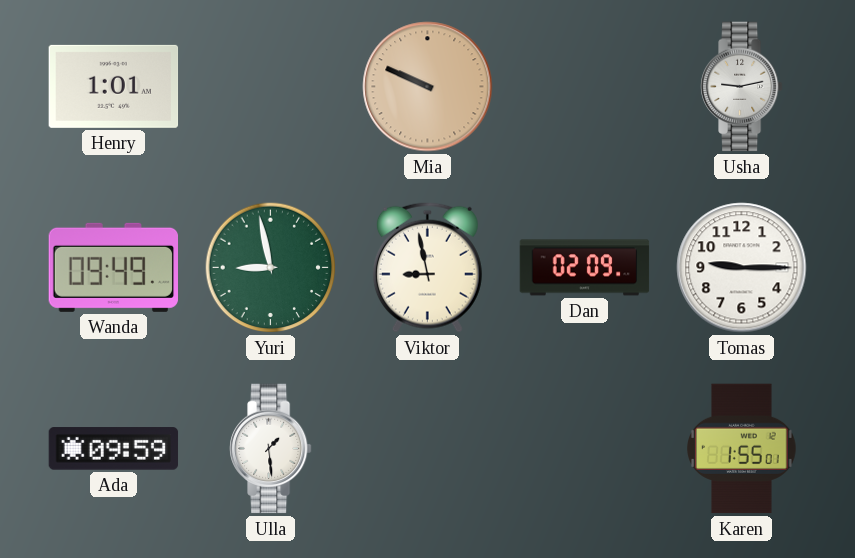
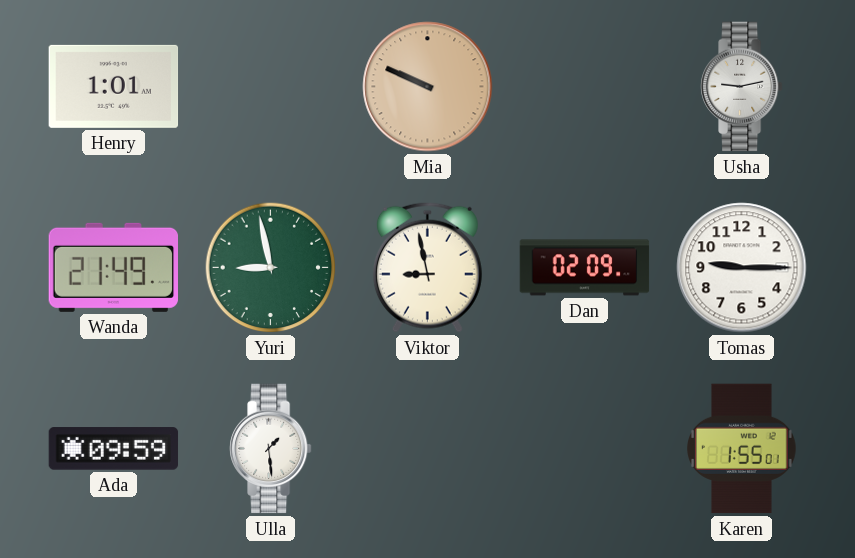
Wanda: 09:49 -> 21:49 (113, 267)
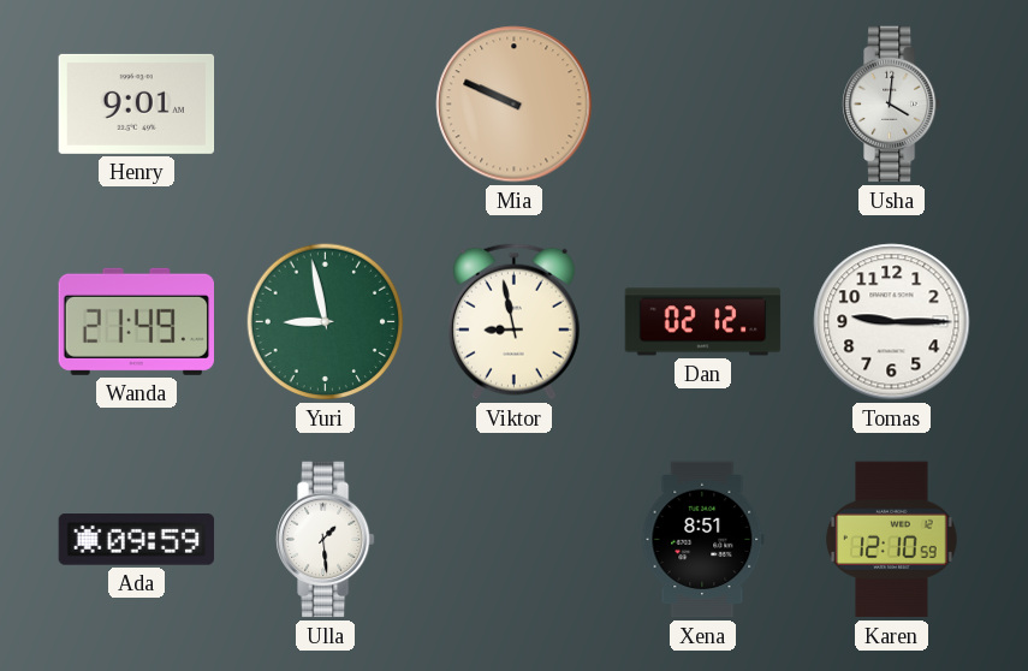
Henry: 1:01 -> 9:01 (137, 103)
Usha: 9:13 -> 4:01 (892, 105)
Dan: 02:09 -> 02:12 (703, 322)
Xena: none -> 8:51 (703, 540)
Karen: 1:55 -> 12:10 (892, 540)
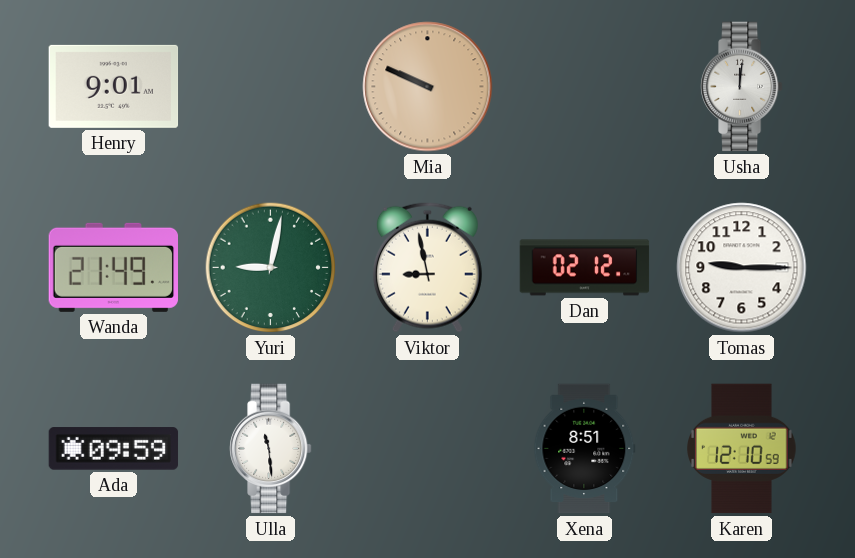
Usha: 4:01 -> 12:01 (742, 87)
Yuri: 8:58 -> 9:02 (271, 268)
Ulla: 1:29 -> 11:29 (271, 449)
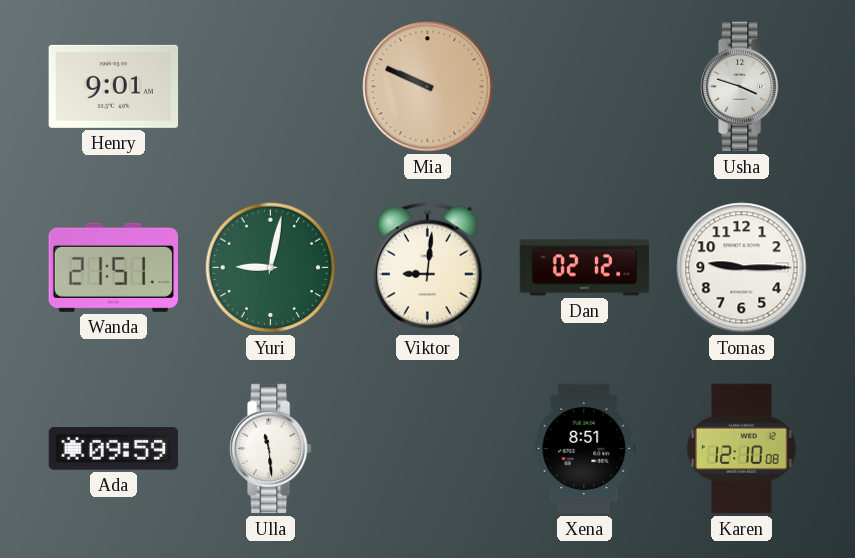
Usha: 12:01 -> 3:48 (742, 87)
Wanda: 21:49 -> 21:51 (113, 267)
Viktor: 8:58 -> 9:01 (427, 267)
Karen: 12:10:59 -> 12:10:08 (742, 449)
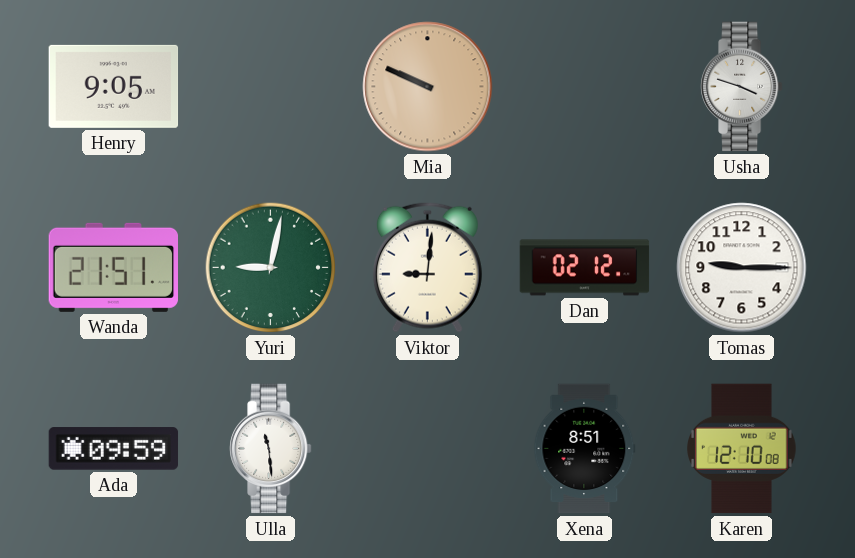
Henry: 9:01 -> 9:05 (114, 86)
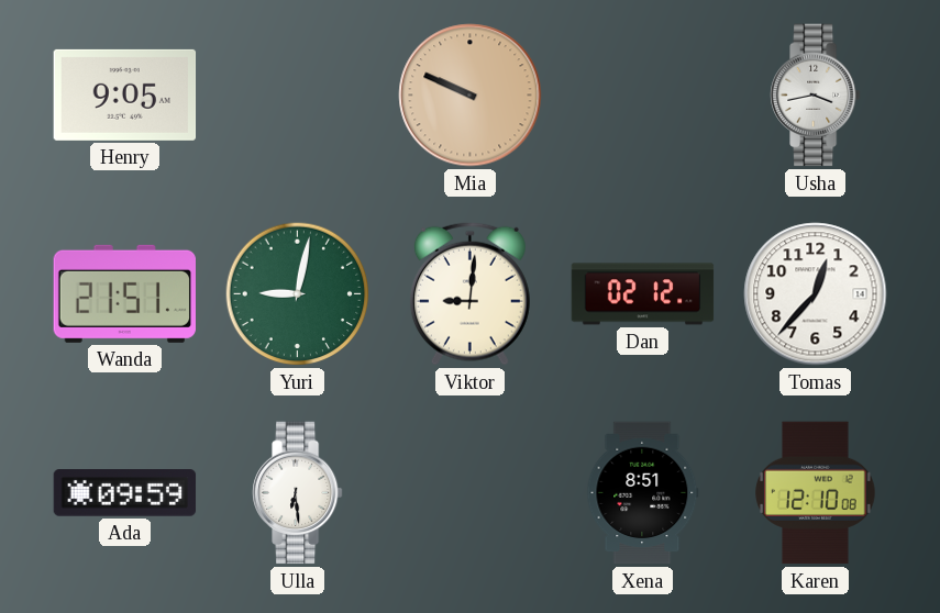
Usha: 3:48 -> 3:43 (816, 96)
Tomas: 9:15 -> 12:37 (816, 294)
Ulla: 11:29 -> 6:29 (298, 493)
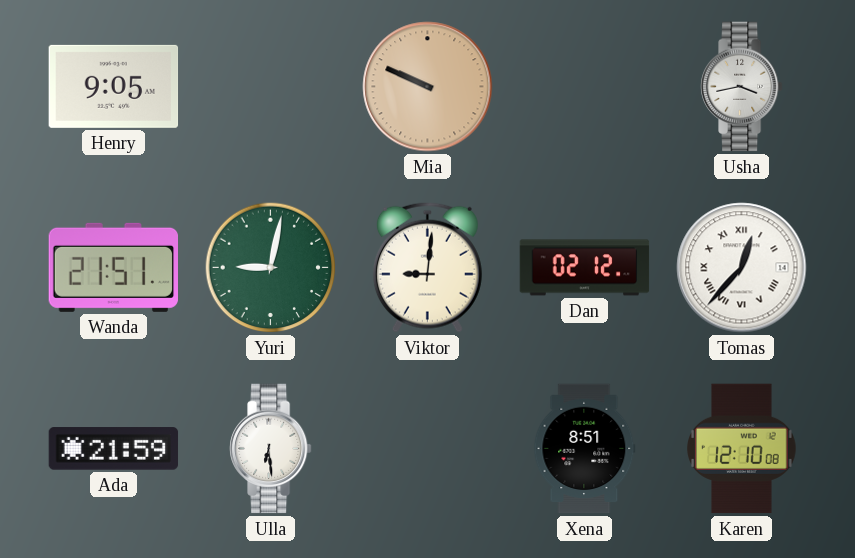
Tomas numerals: Arabic -> Roman (742, 268)
Ada: 09:59 -> 21:59 (114, 449)
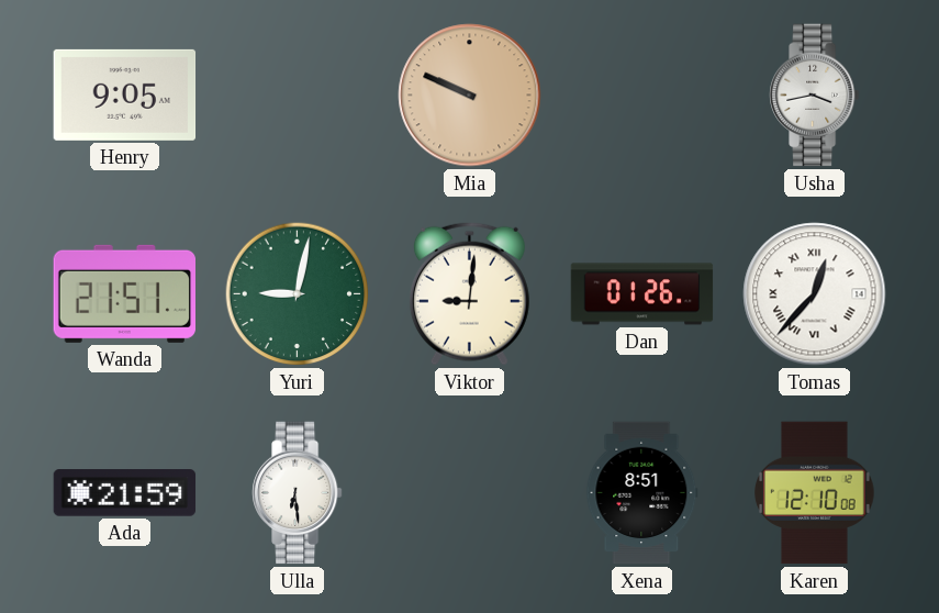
Dan: 02:12 -> 01:26 (642, 294)
